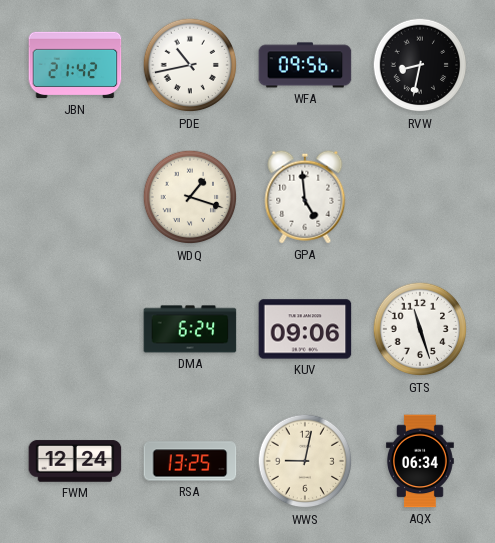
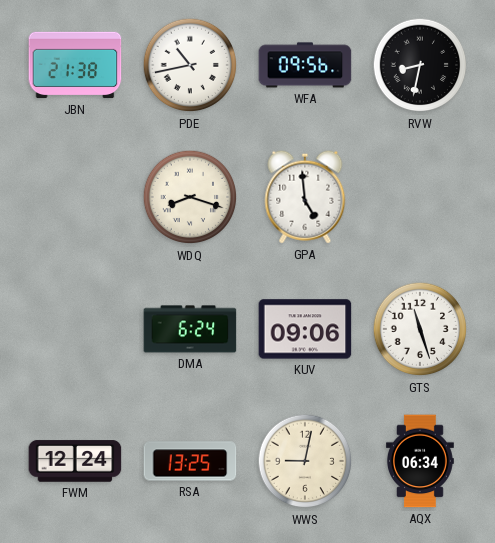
JBN: 21:42 -> 21:38 (75, 65)
WDQ: 1:18 -> 8:18 (190, 197)
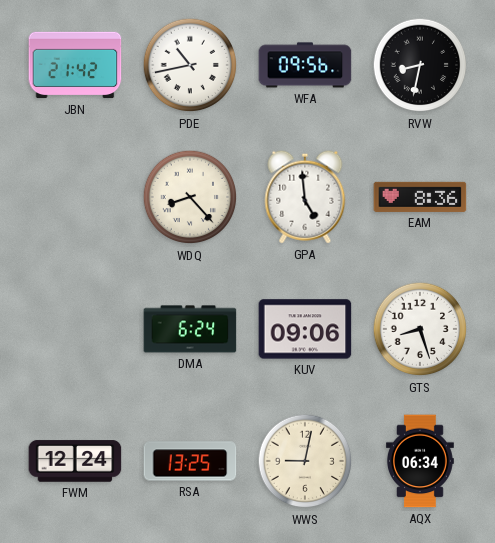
JBN: 21:38 -> 21:42 (75, 65)
WDQ: 8:18 -> 8:23 (190, 197)
EAM: none -> 8:36 (420, 197)
GTS: 11:27 -> 8:27 (420, 329)
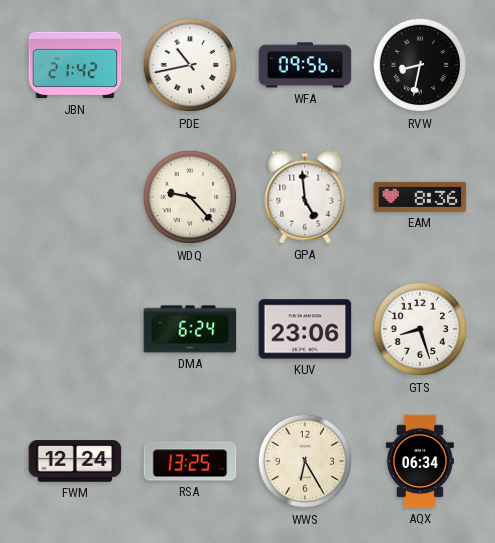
WDQ: 8:23 -> 9:23 (190, 197)
KUV: 09:06 -> 23:06 (305, 329)
WWS: 9:02 -> 6:25 (305, 461)
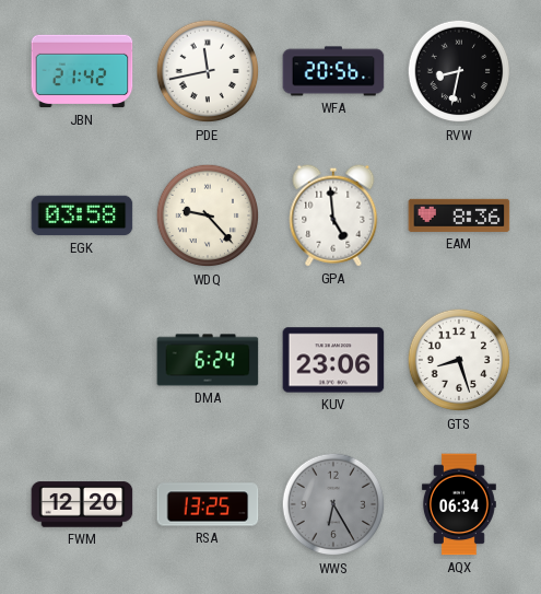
PDE: 10:43 -> 11:43 (208, 71)
WFA: 09:56 -> 20:56 (333, 71)
EGK: none -> 03:58 (82, 216)
FWM: 12:24 -> 12:20 (82, 504)
WWS dial: cream -> grey (333, 504)
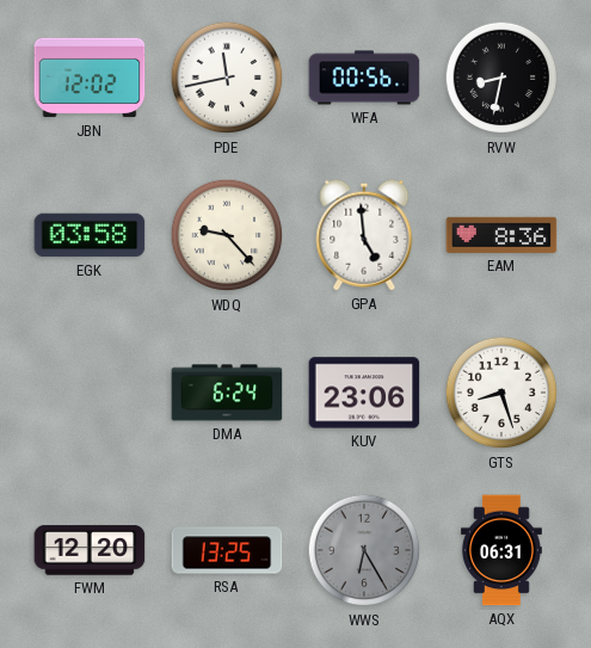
JBN: 21:42 -> 12:02 (90, 78)
WFA: 20:56 -> 00:56 (364, 78)
AQX: 06:34 -> 06:31 (501, 550)
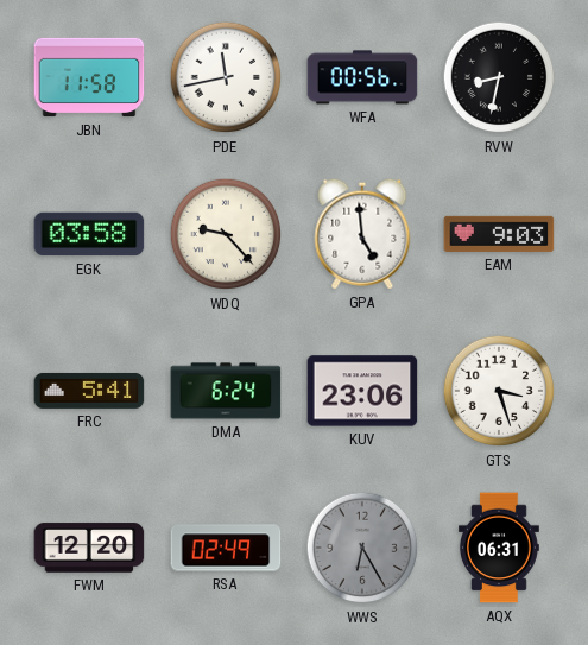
JBN: 12:02 -> 11:58 (89, 77)
EAM: 8:36 -> 9:03 (499, 234)
FRC: none -> 5:41 (89, 391)
GTS: 8:27 -> 3:27 (499, 391)
RSA: 13:25 -> 02:49 (226, 548)
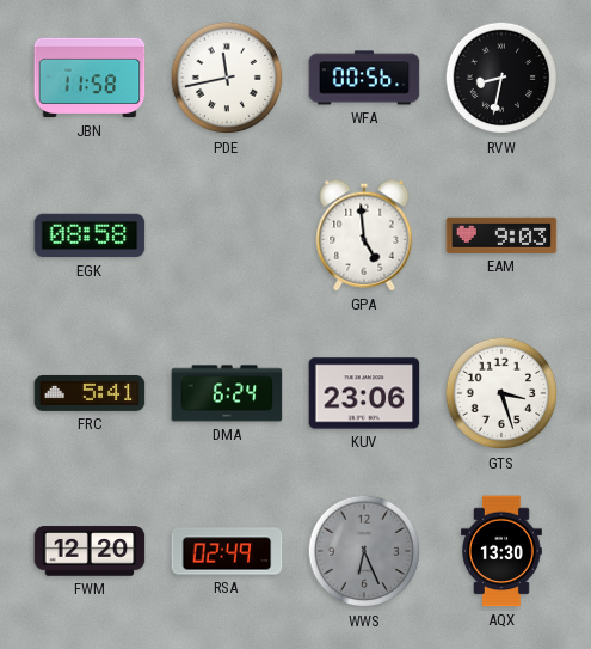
EGK: 03:58 -> 08:58 (90, 235)
WDQ: 9:23 -> none (226, 234)
WWS: 6:25 -> 6:26 (364, 551)
AQX: 06:31 -> 13:30 (501, 551)
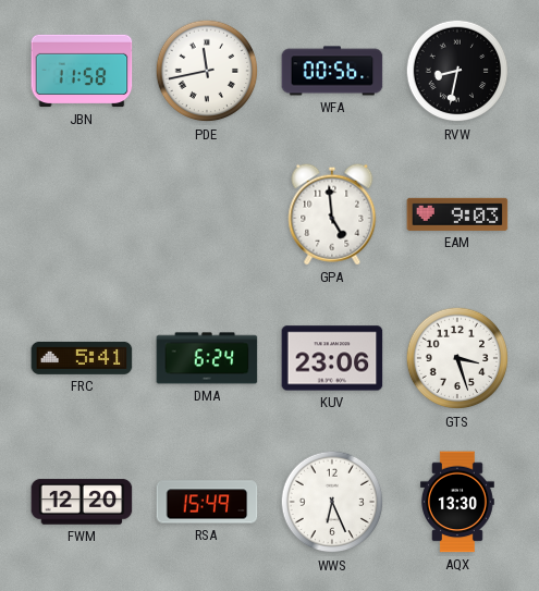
EGK: 08:58 -> none (90, 235)
RSA: 02:49 -> 15:49 (207, 502)
WWS dial: grey -> white (332, 502)
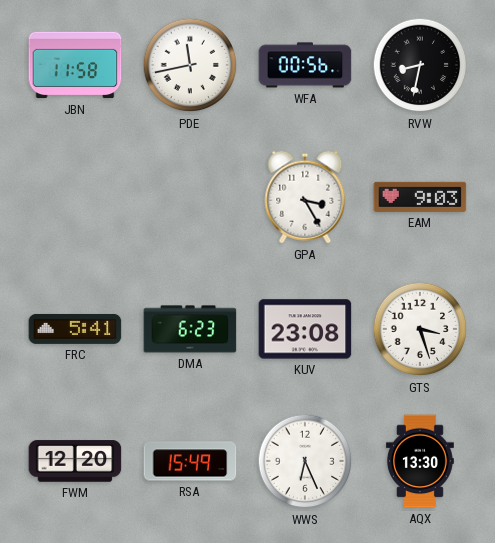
GPA: 4:59 -> 3:25 (305, 197)
DMA: 6:24 -> 6:23 (190, 329)
KUV: 23:06 -> 23:08 (305, 329)
